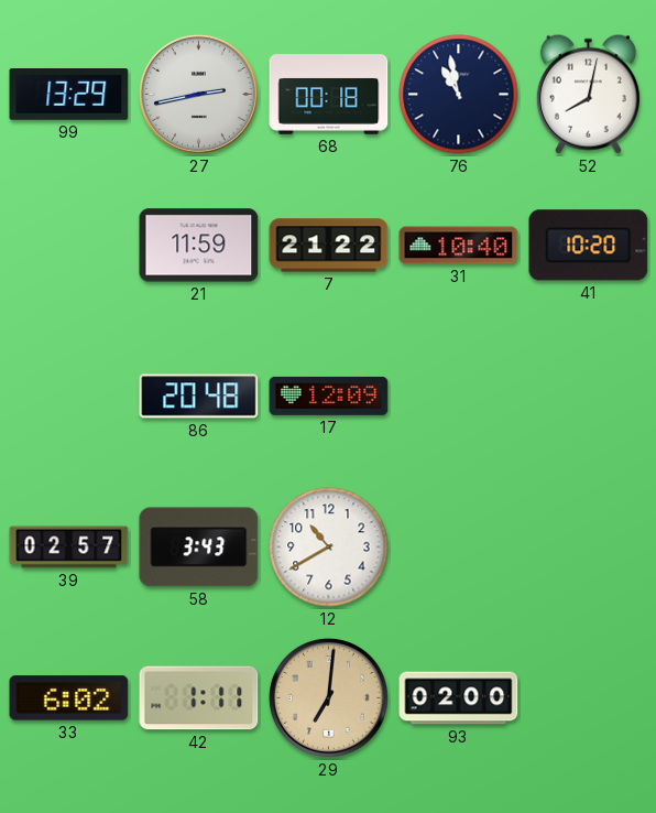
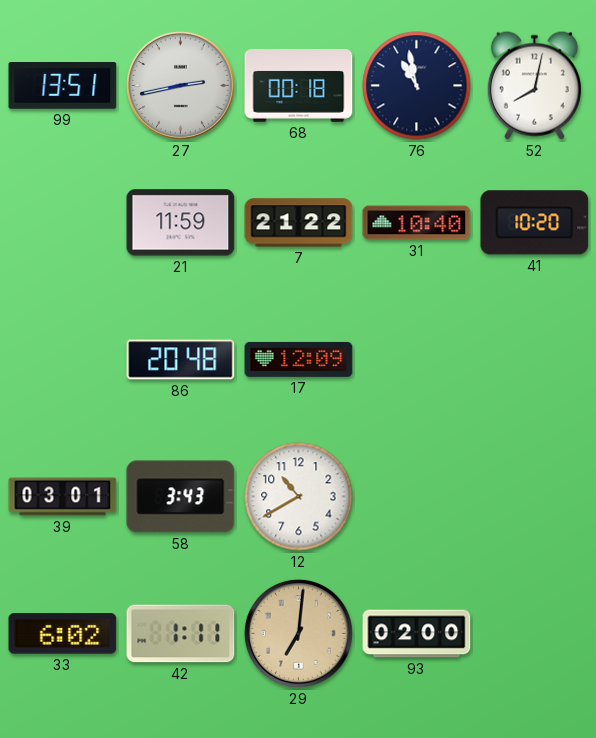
99: 13:29 -> 13:51 (63, 86)
39: 02:57 -> 03:01 (63, 497)
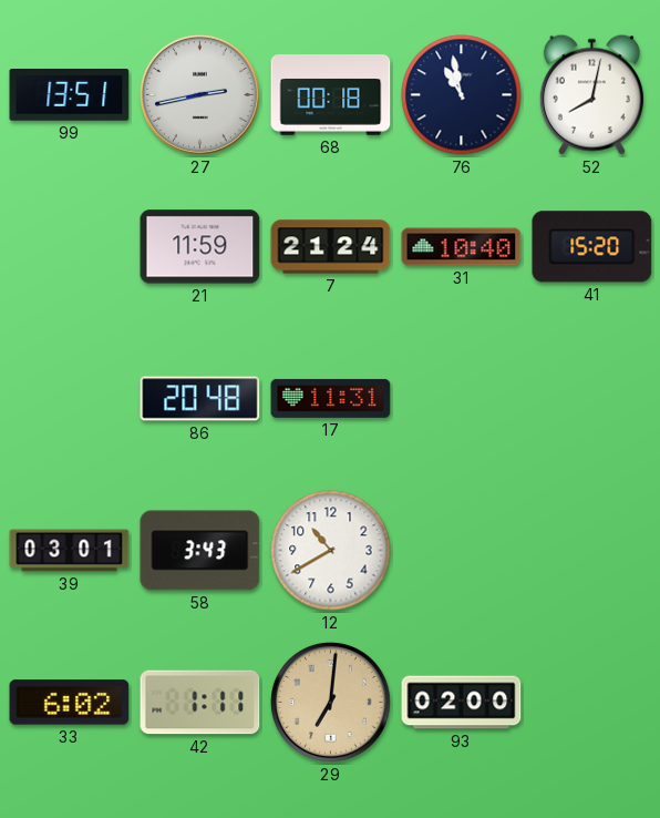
7: 21:22 -> 21:24 (331, 247)
41: 10:20 -> 15:20 (592, 247)
17: 12:09 -> 11:31 (331, 398)
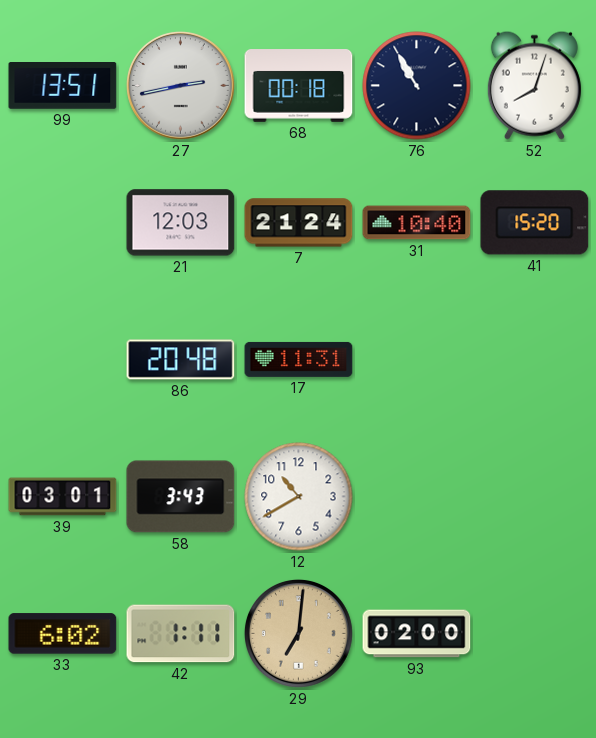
76: 10:58 -> 10:55 (417, 86)
52: 8:02 -> 8:03 (534, 85)
21: 11:59 -> 12:03 (181, 223)
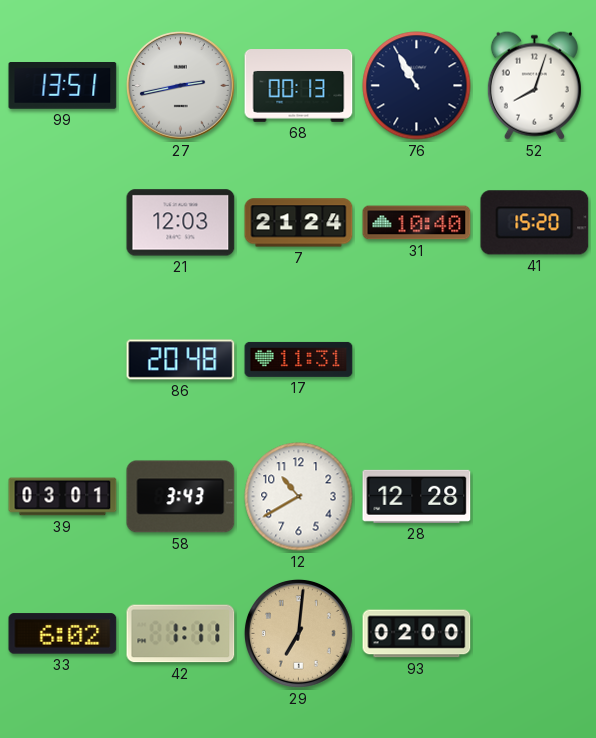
68: 00:18 -> 00:13 (299, 86)
28: none -> 12:28 (417, 496)
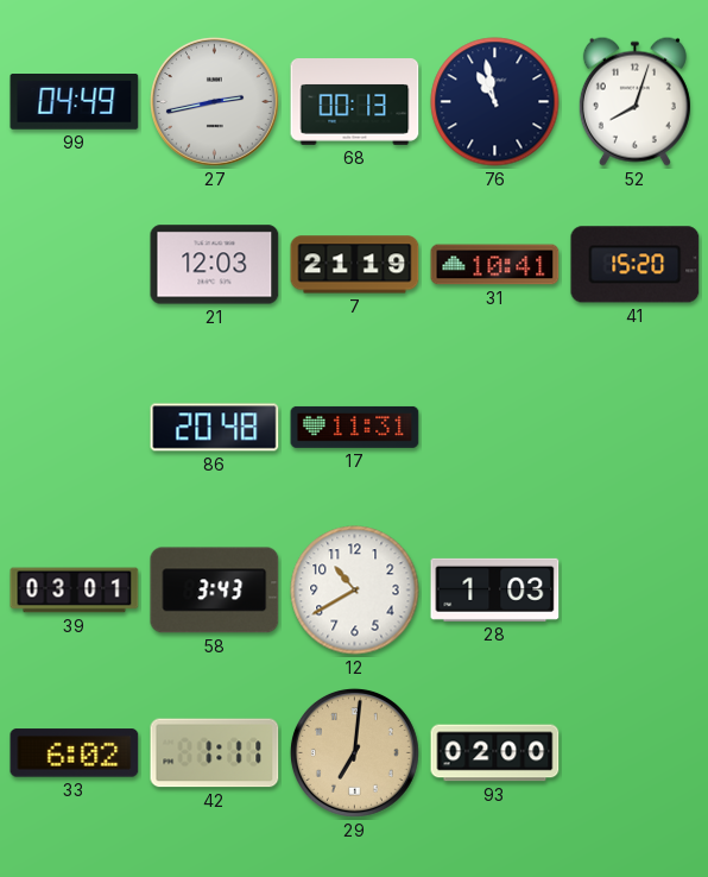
99: 13:51 -> 04:49 (75, 102)
76: 10:55 -> 10:58 (495, 102)
7: 21:24 -> 21:19 (355, 265)
31: 10:40 -> 10:41 (495, 265)
28: 12:28 -> 1:03 (495, 589)
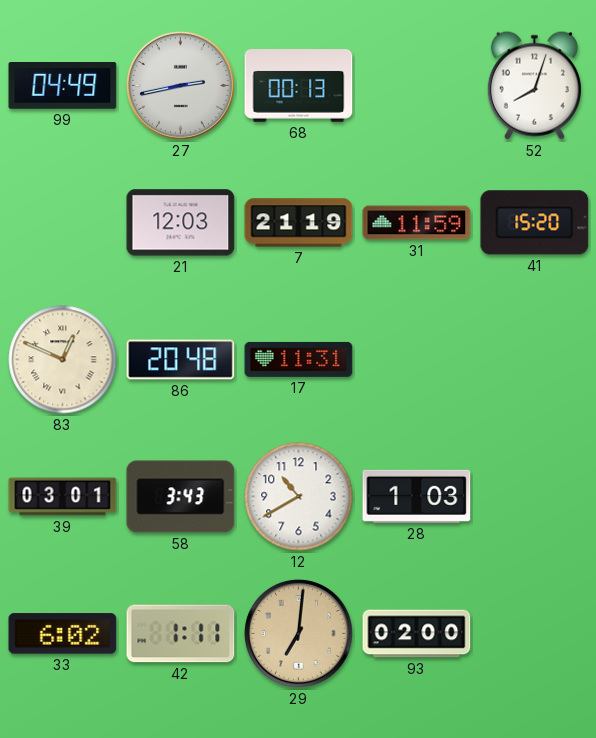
76: 10:58 -> none (495, 102)
31: 10:41 -> 11:59 (417, 223)
83: none -> 12:49 (63, 360)
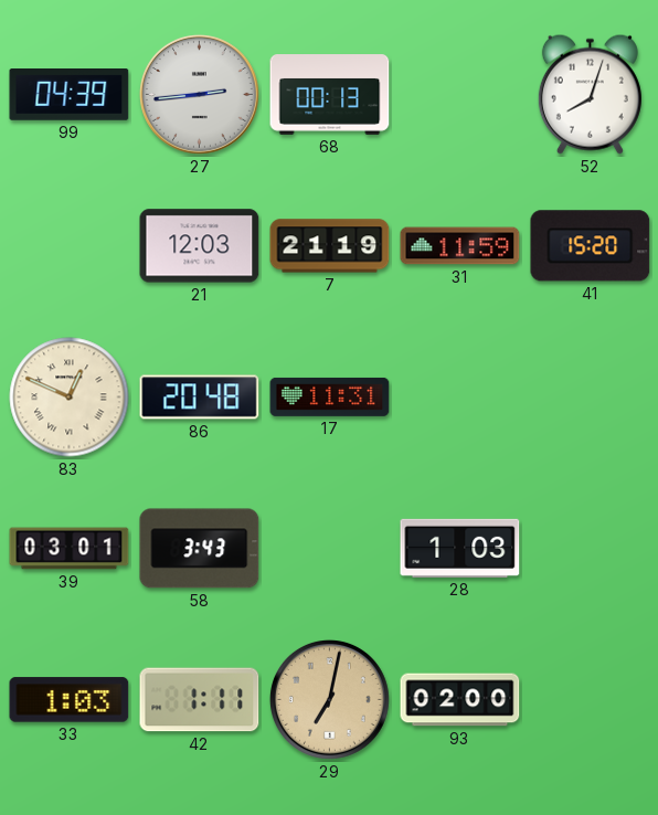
99: 04:49 -> 04:39 (70, 95)
27: 2:43 -> 2:44 (199, 94)
12: 10:40 -> none (299, 497)
33: 6:02 -> 1:03 (70, 700)
29: 7:01 -> 7:02 (329, 699)
